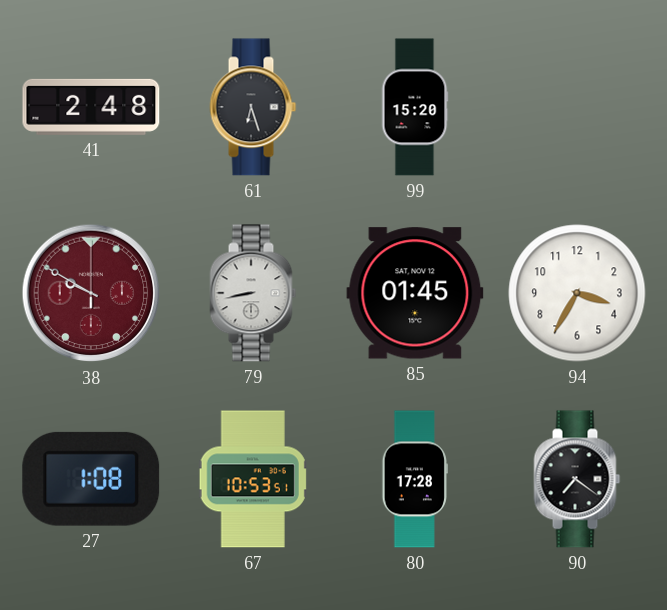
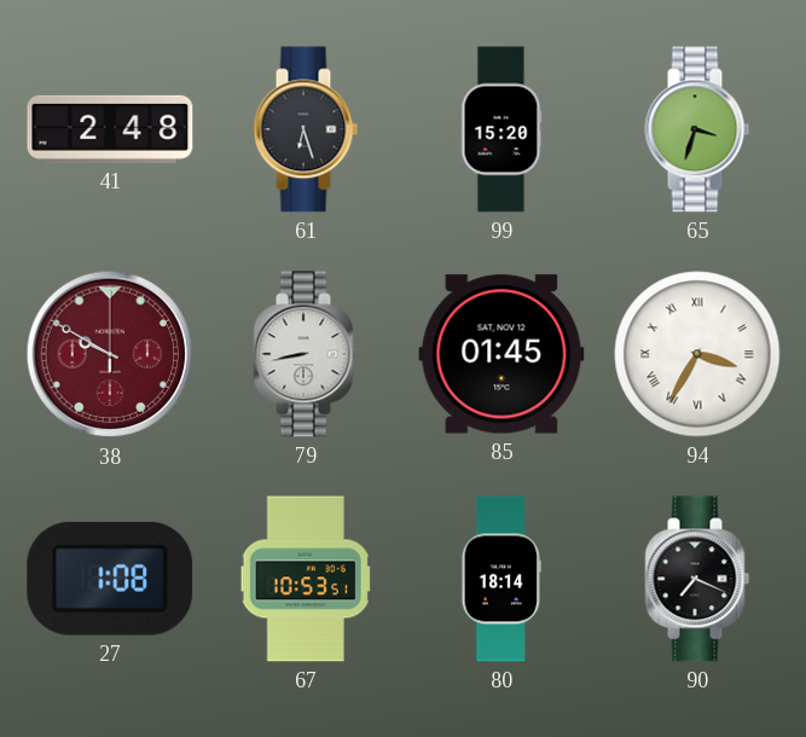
65: none -> 3:33 (697, 129)
94 numerals: Arabic -> Roman (697, 354)
80: 17:28 -> 18:14 (500, 579)
90: 7:21 -> 7:19 (697, 579)
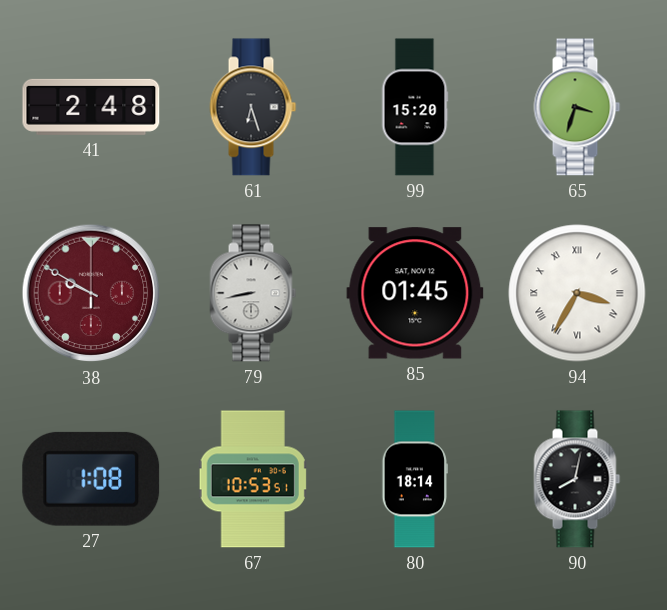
90: 7:19 -> 8:02 (577, 479)
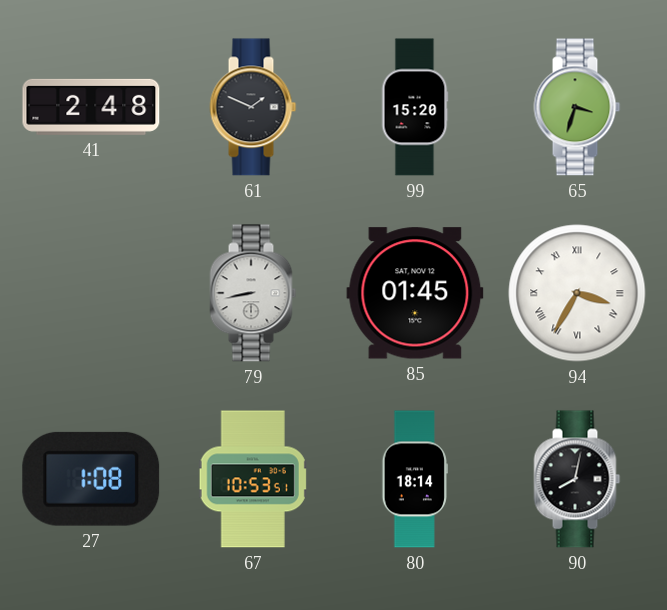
61: 6:27 -> 1:49 (253, 107)
38: 9:50 -> none (91, 293)
